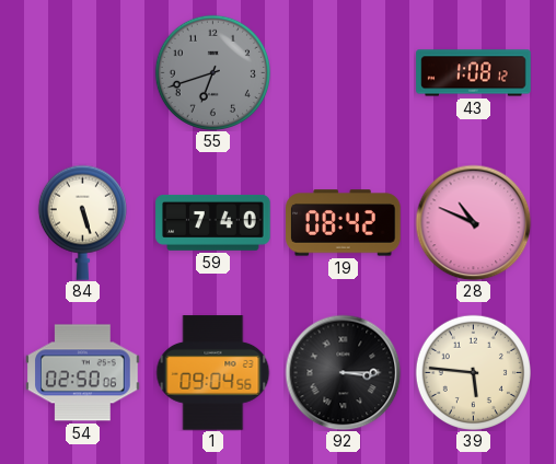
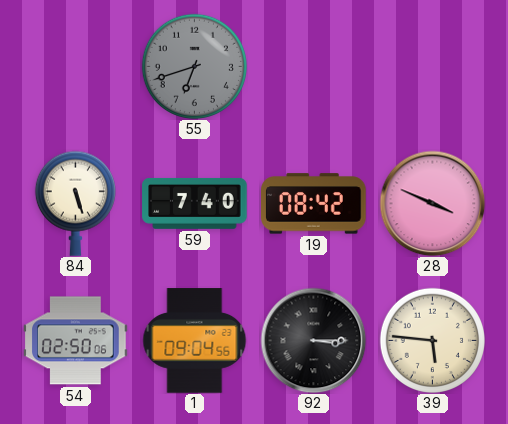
43: 1:08 -> none (474, 73)
28: 10:49 -> 3:49 (432, 203)
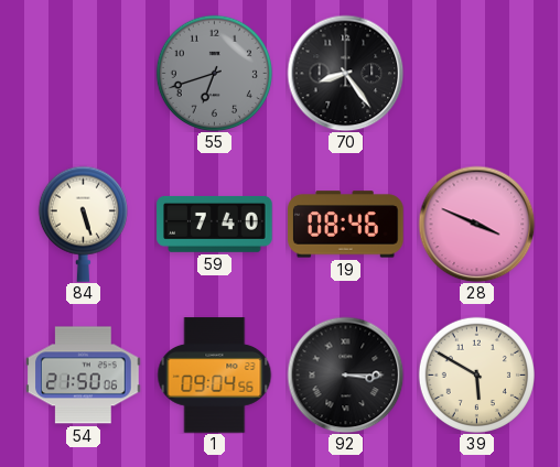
70: none -> 8:24 (345, 73)
19: 08:42 -> 08:46 (346, 225)
54: 02:50 -> 21:50 (84, 376)
39: 5:46 -> 5:50 (476, 374)
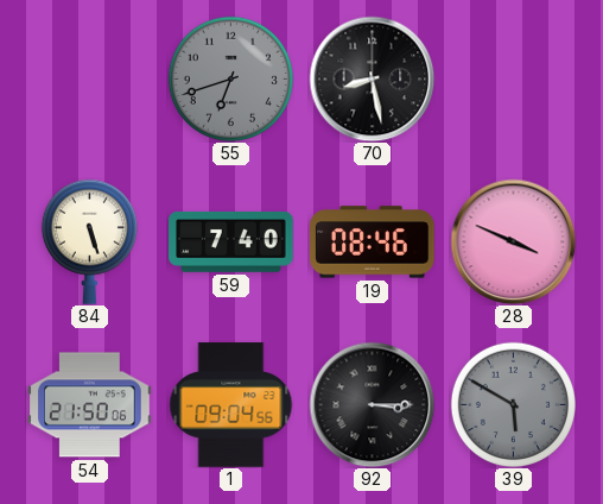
70: 8:24 -> 8:28 (372, 78)
39 dial: cream -> grey (513, 404)
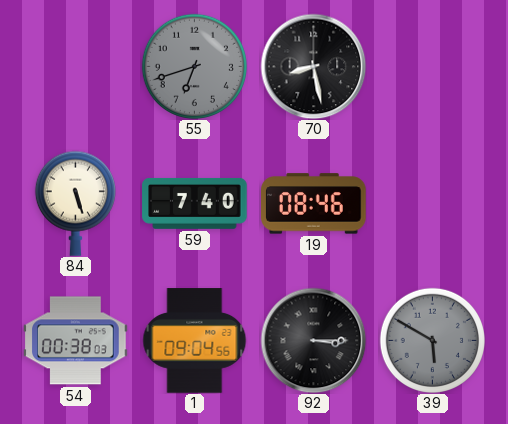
28: 3:49 -> none (513, 241)
54: 21:50 -> 00:38 (76, 341)
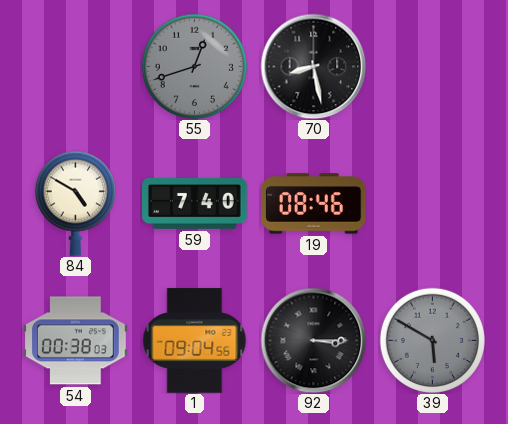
55: 6:42 -> 12:42 (194, 66)
84: 5:27 -> 4:50 (75, 203)
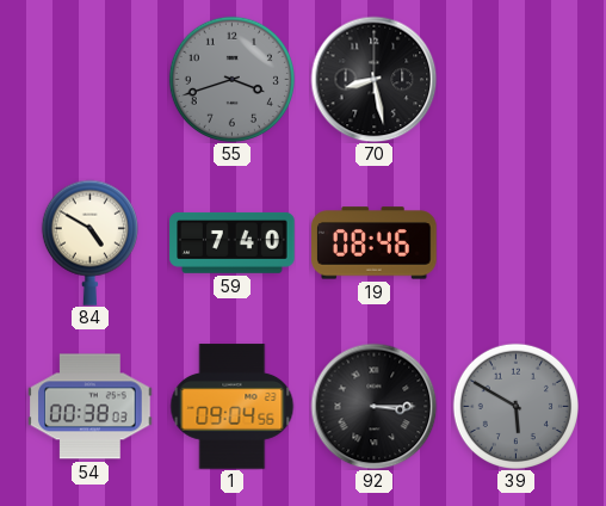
55: 12:42 -> 3:42 (231, 79)
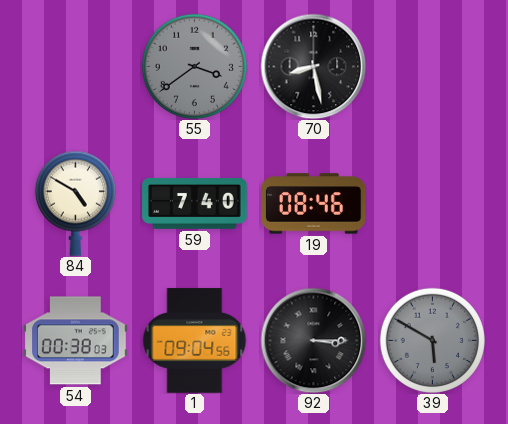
55: 3:42 -> 3:39 (194, 66)
